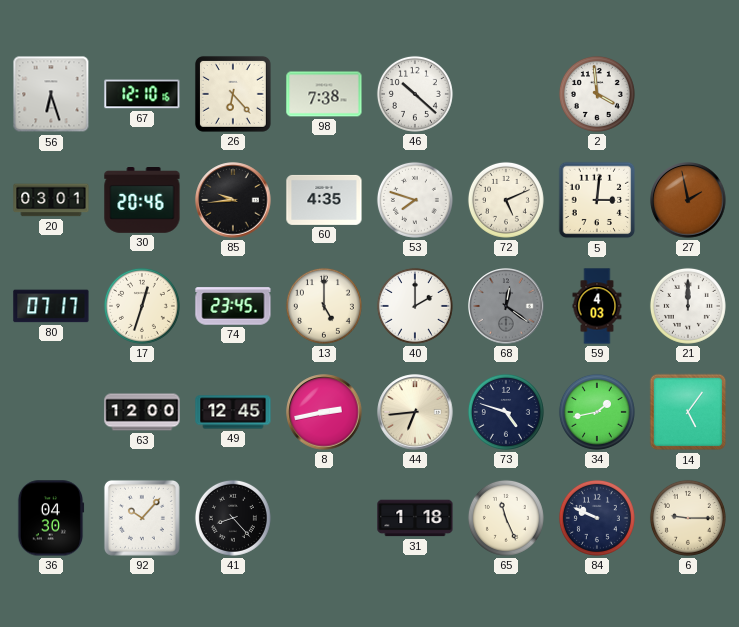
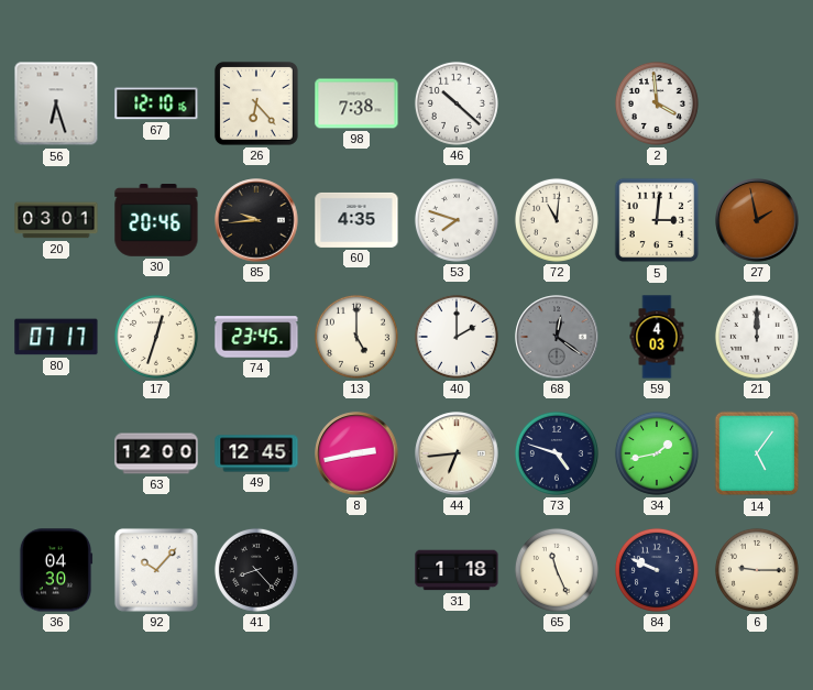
72: 5:11 -> 11:01 (557, 220)
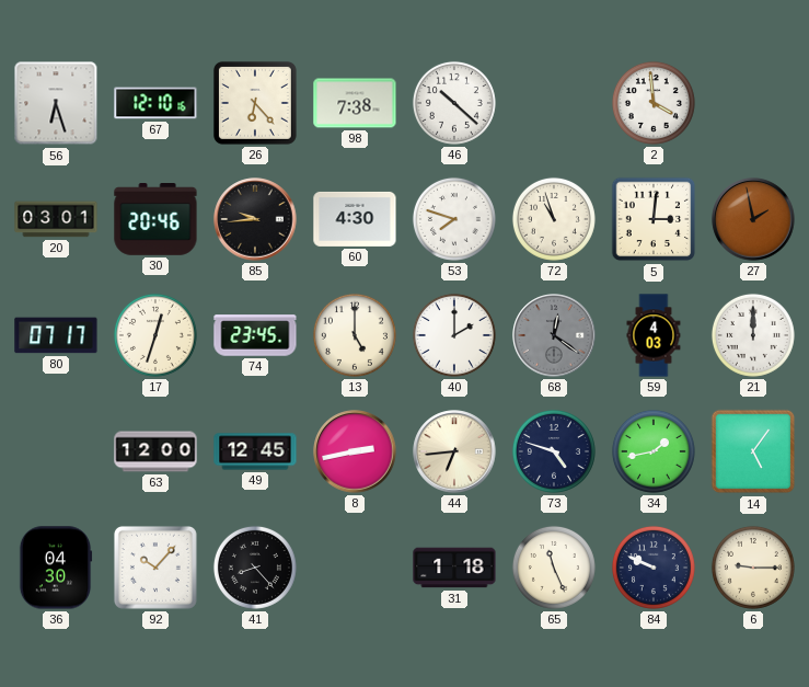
60: 4:35 -> 4:30 (355, 219)
72: 11:01 -> 10:57 (554, 219)
